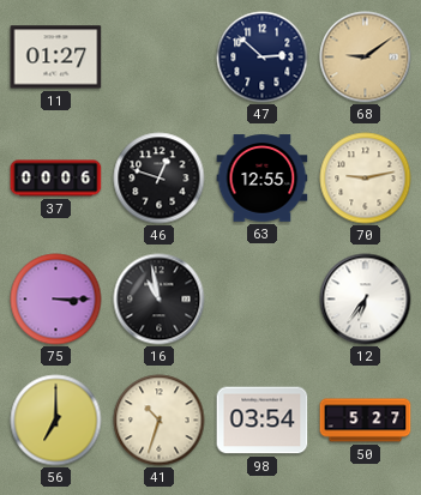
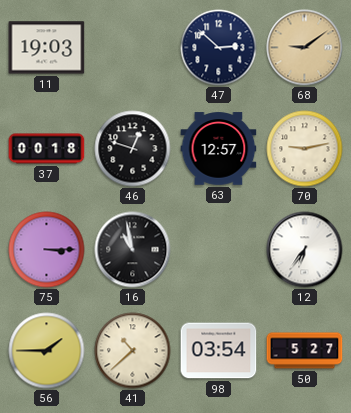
11: 01:27 -> 19:03 (47, 48)
37: 00:06 -> 00:18 (47, 149)
63: 12:55 -> 12:57 (219, 149)
56: 7:00 -> 1:45 (47, 351)
41: 10:33 -> 10:38 (133, 351)
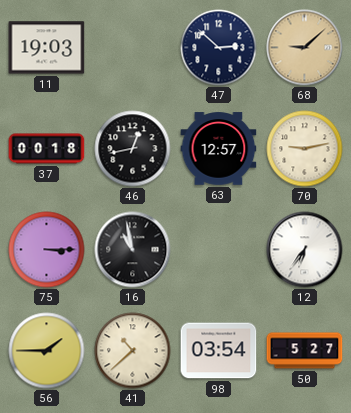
68: 9:09 -> 9:08 (305, 48)
46: 12:48 -> 12:43 (133, 149)
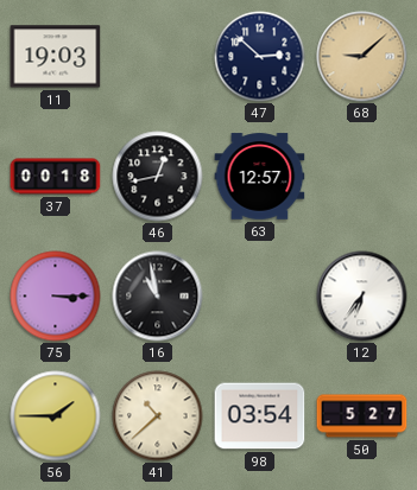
70: 9:13 -> none (305, 149)
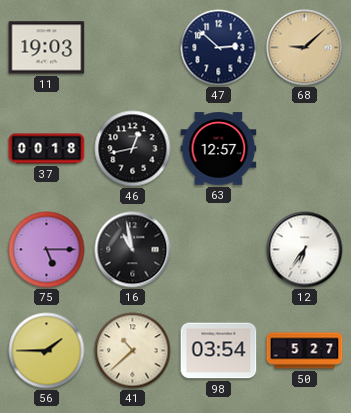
75: 3:15 -> 5:15 (47, 250)
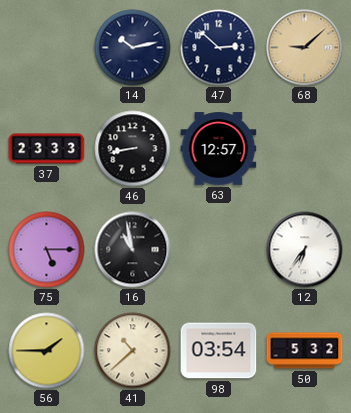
11: 19:03 -> none (47, 48)
14: none -> 10:13 (133, 48)
37: 00:18 -> 23:33 (47, 149)
46: 12:43 -> 8:43 (133, 149)
50: 5:27 -> 5:32 (305, 351)
